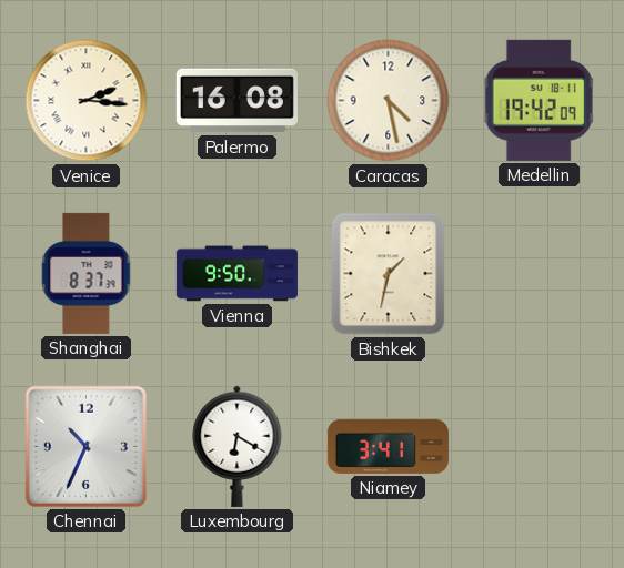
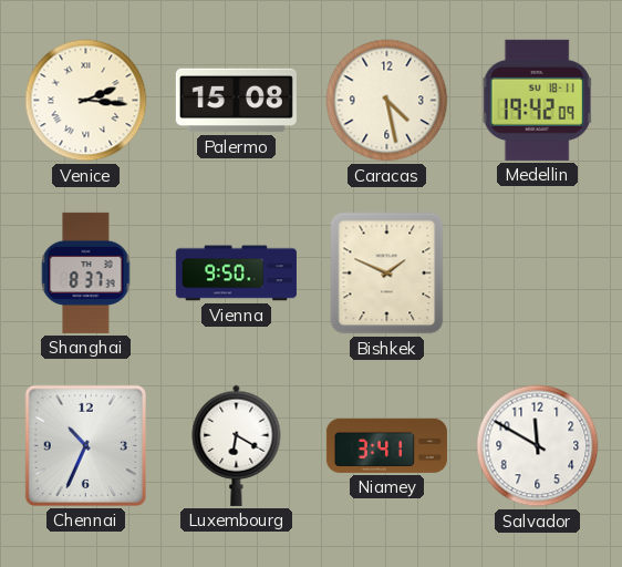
Palermo: 16:08 -> 15:08 (236, 101)
Bishkek: 1:32 -> 1:49 (387, 274)
Salvador: none -> 11:50 (538, 446)
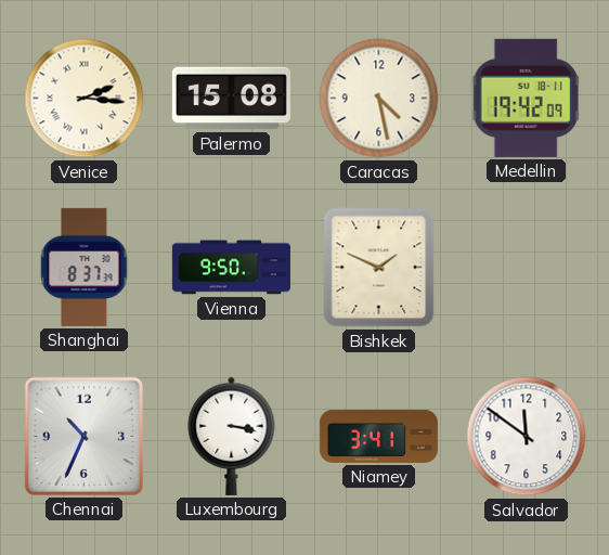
Luxembourg: 6:20 -> 3:17 (232, 436)
Salvador: 11:50 -> 11:51 (527, 437)
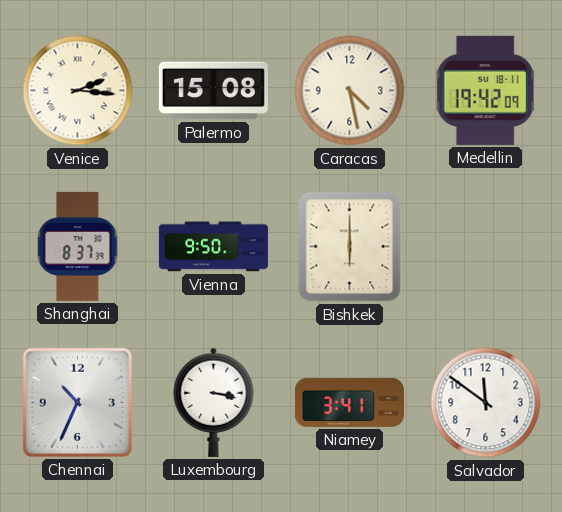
Bishkek: 1:49 -> 6:00 (350, 247)
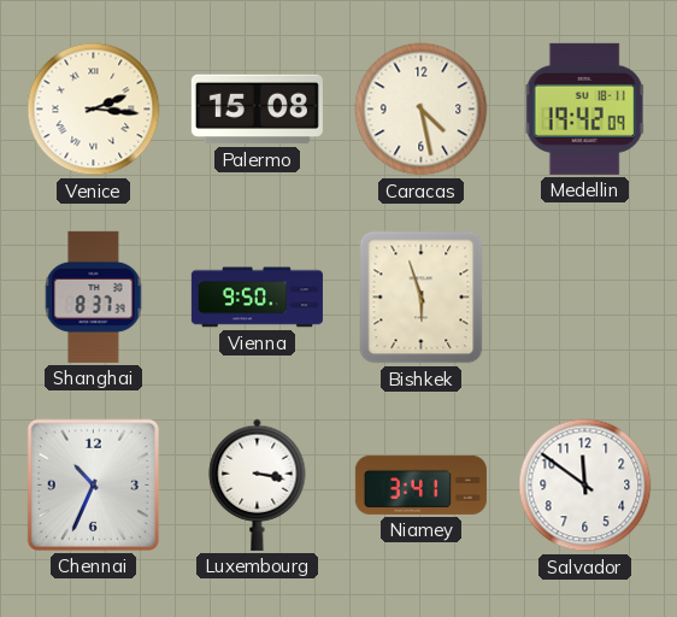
Bishkek: 6:00 -> 5:57 (422, 298)
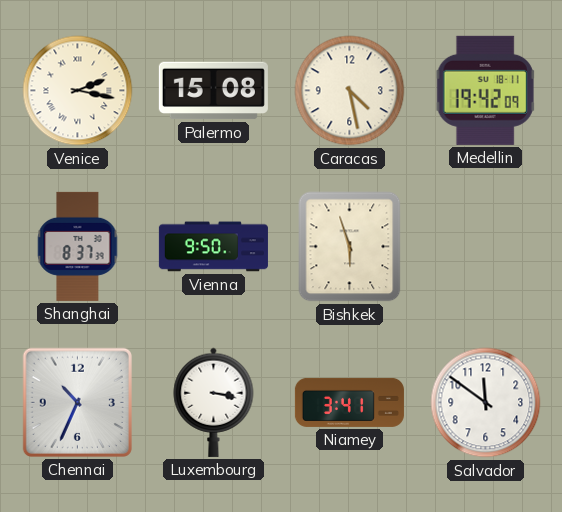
Venice: 2:16 -> 2:17 (78, 91)
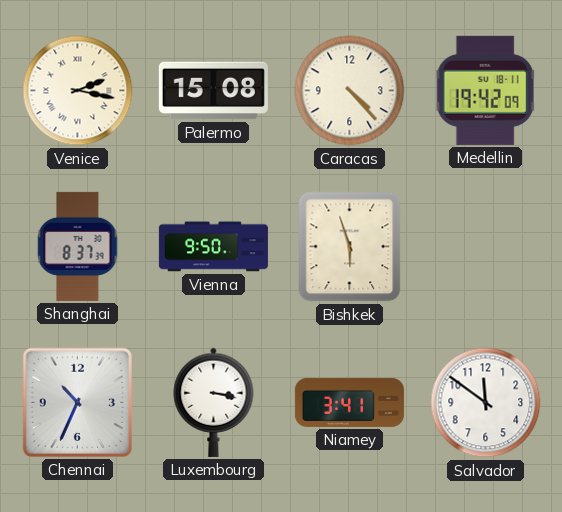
Caracas: 4:28 -> 4:23 (350, 91)
